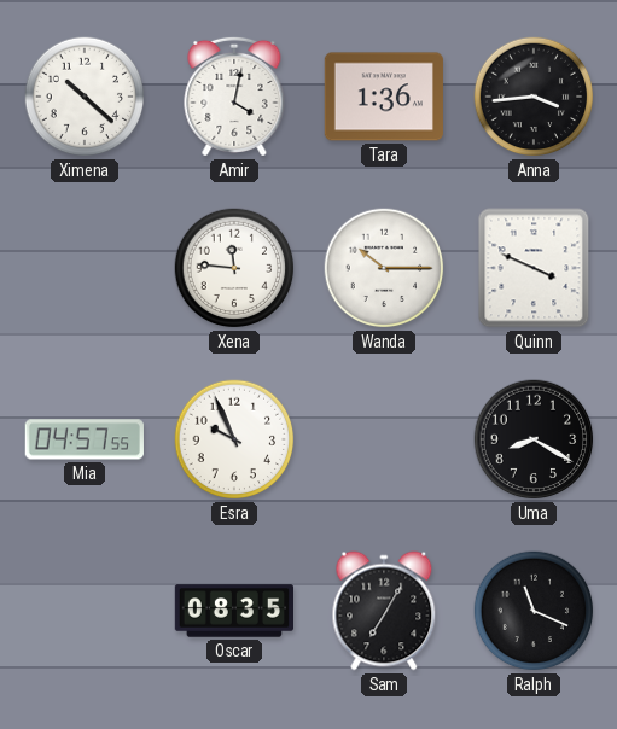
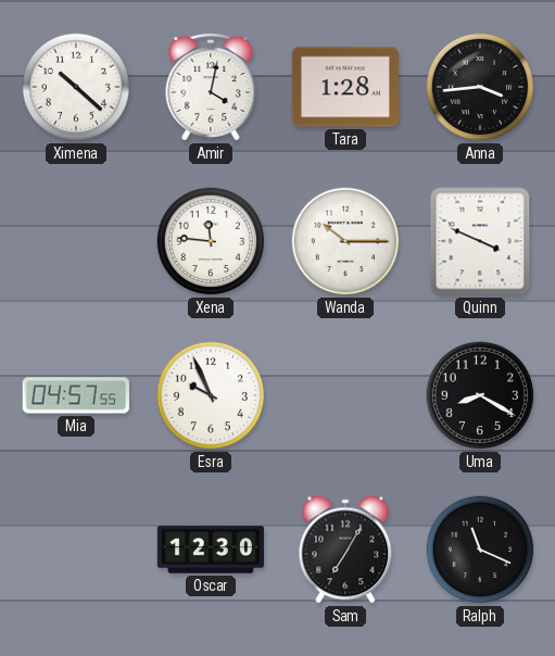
Tara: 1:36 -> 1:28 (345, 87)
Oscar: 08:35 -> 12:30 (210, 550)
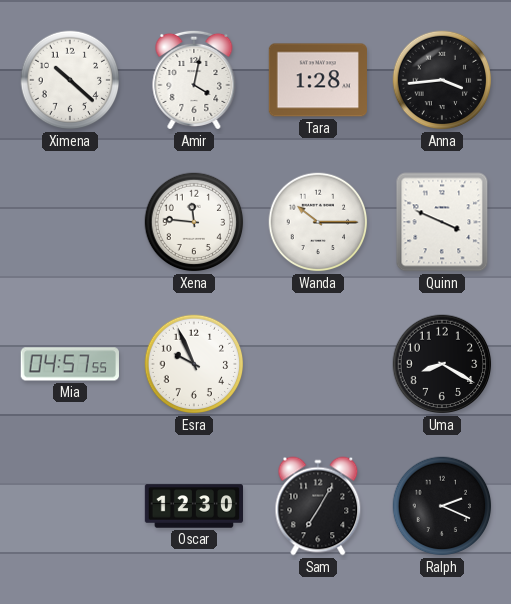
Ralph: 11:19 -> 2:19 (442, 506)
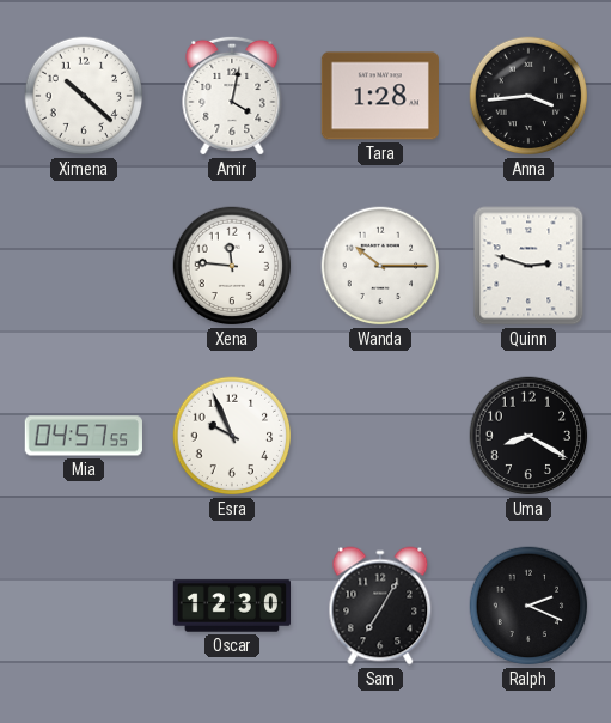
Quinn: 3:49 -> 2:48 (528, 266)
